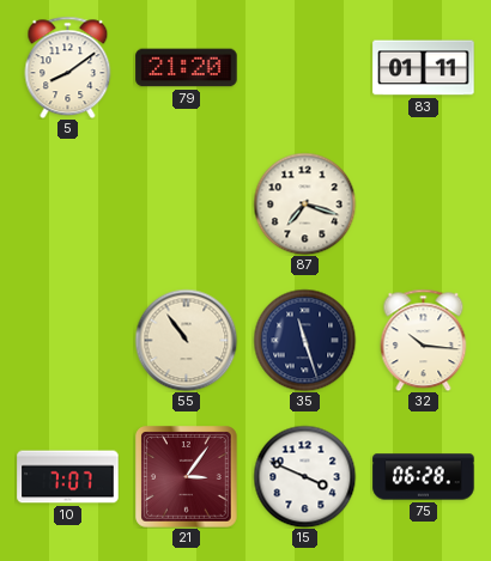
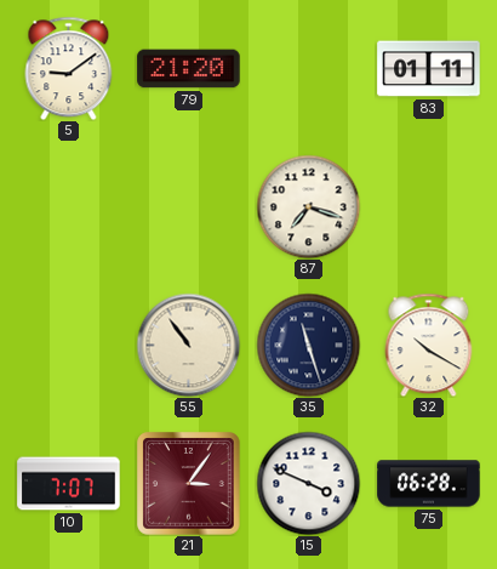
5: 8:09 -> 9:09 (69, 68)
32: 10:16 -> 10:20 (429, 345)
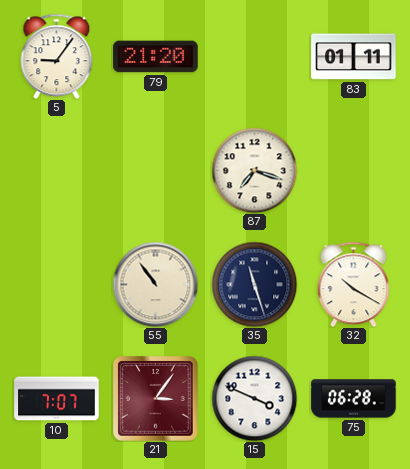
5: 9:09 -> 9:06 (57, 56)
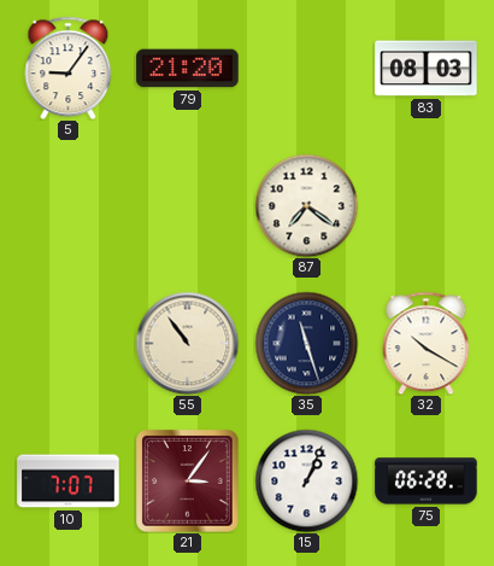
83: 01:11 -> 08:03 (427, 69)
87: 7:18 -> 7:21 (306, 205)
15: 3:49 -> 1:04 (306, 480)
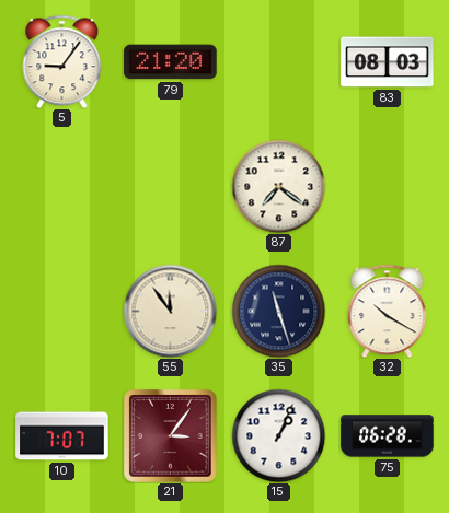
55: 10:54 -> 11:54 (170, 311)
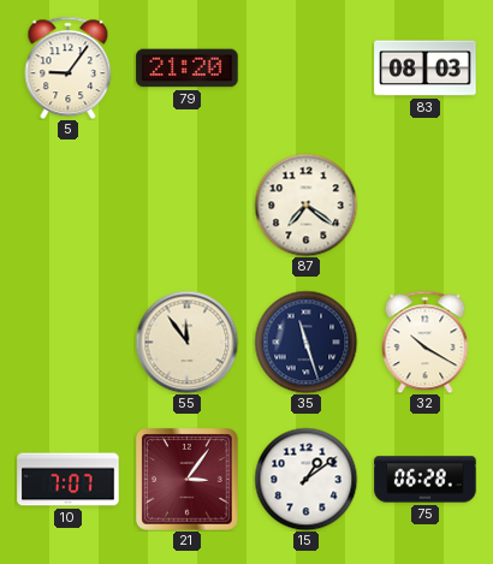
15: 1:04 -> 1:09 (305, 479)
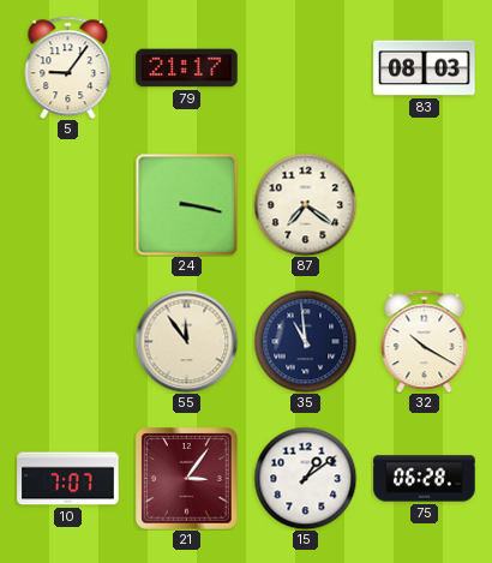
79: 21:20 -> 21:17 (187, 68)
24: none -> 3:17 (186, 204)
35: 11:27 -> 10:59 (305, 341)
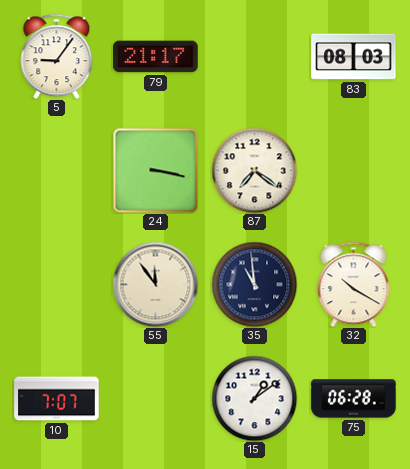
21: 3:06 -> none (187, 479)
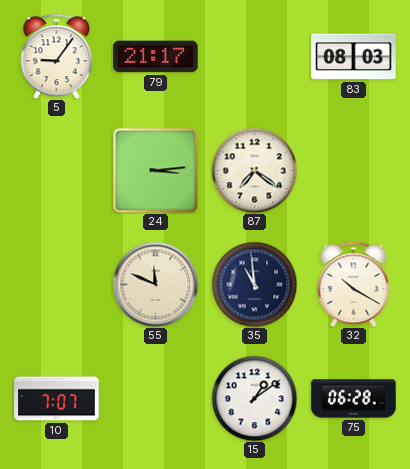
24: 3:17 -> 3:14 (155, 170)
55: 11:54 -> 11:49 (155, 284)
